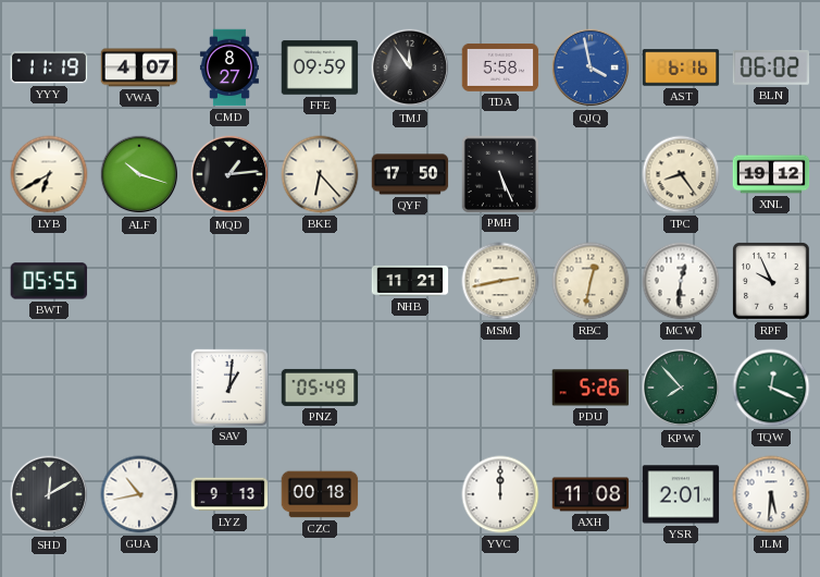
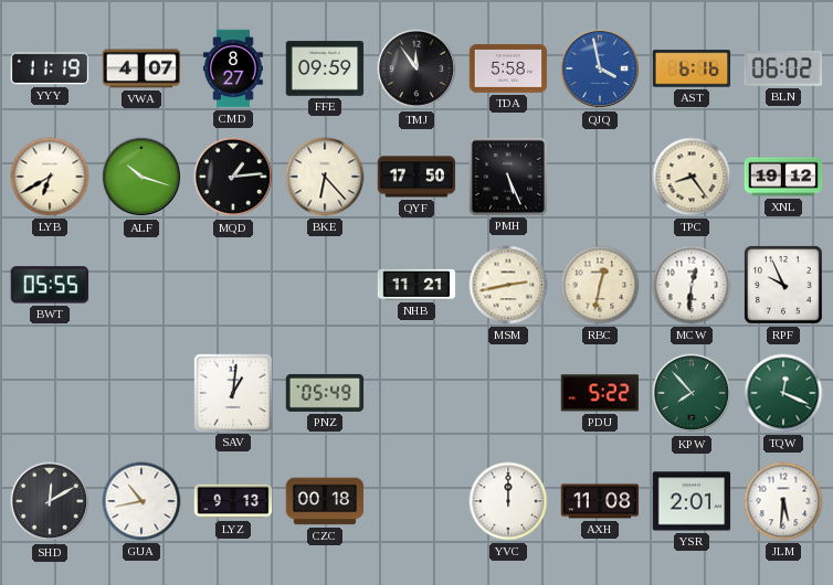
PDU: 5:26 -> 5:22 (600, 393)
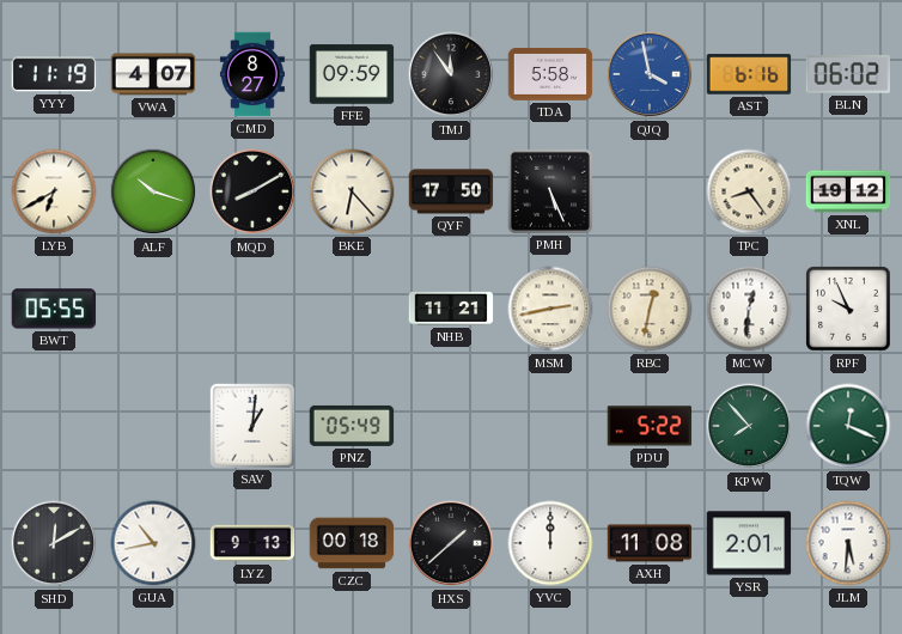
MQD: 1:14 -> 8:10 (252, 191)
HXS: none -> 1:38 (451, 543)
